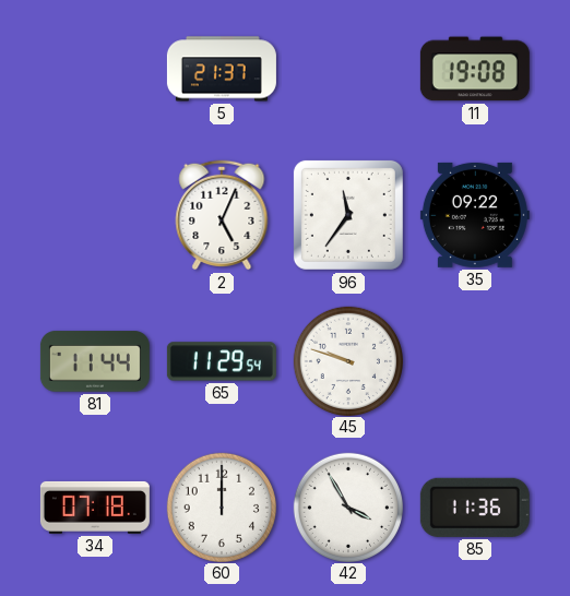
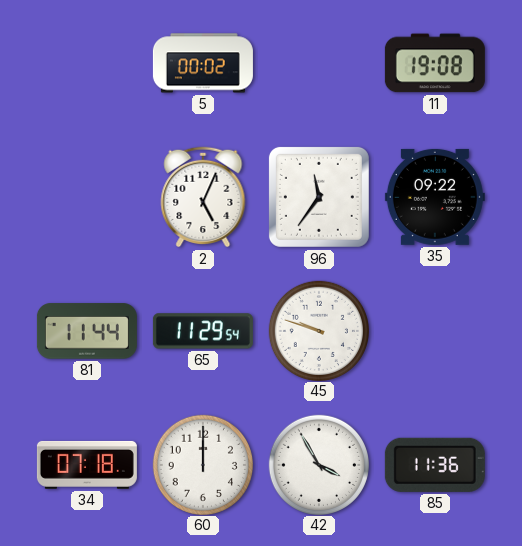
5: 21:37 -> 00:02 (203, 63)
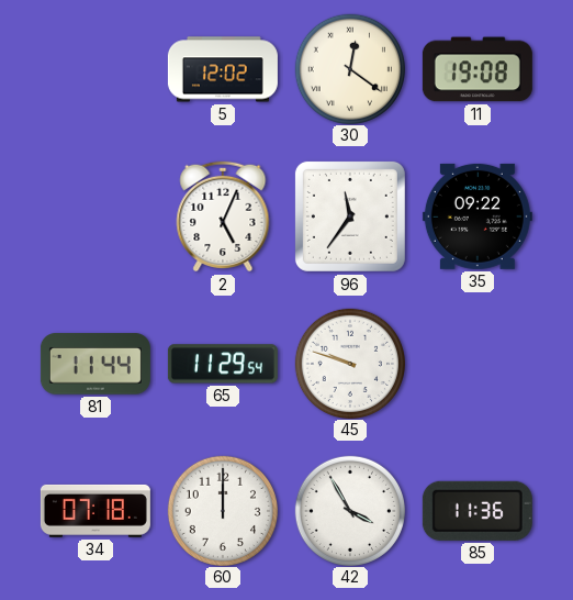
5: 00:02 -> 12:02 (223, 69)
30: none -> 12:21 (349, 68)
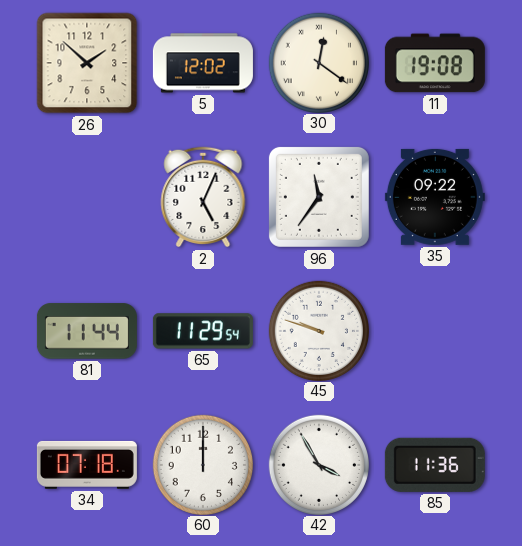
26: none -> 1:52 (87, 63)
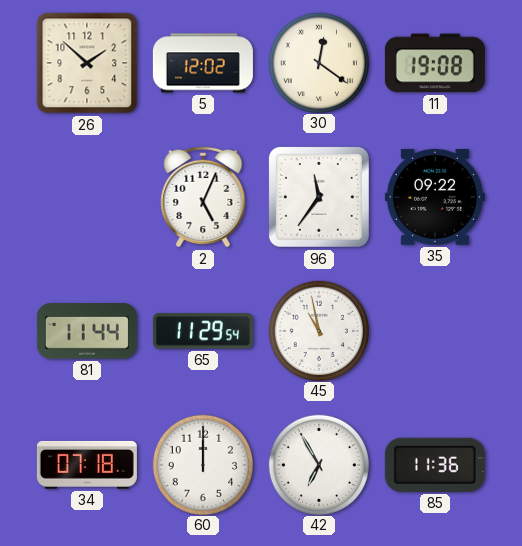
45: 9:48 -> 10:58 (318, 330)
42: 3:55 -> 6:55 (318, 464)
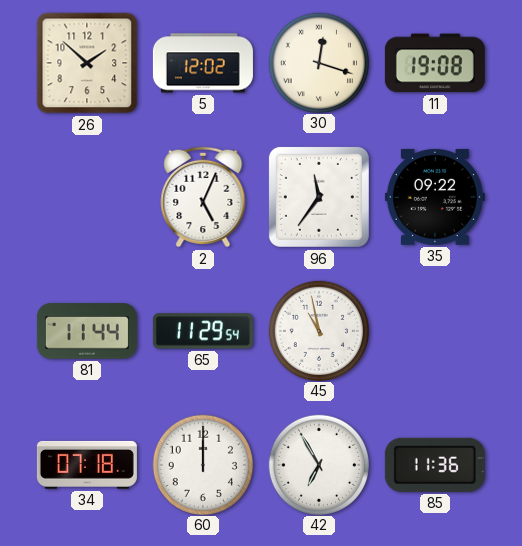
30: 12:21 -> 12:18 (318, 62)
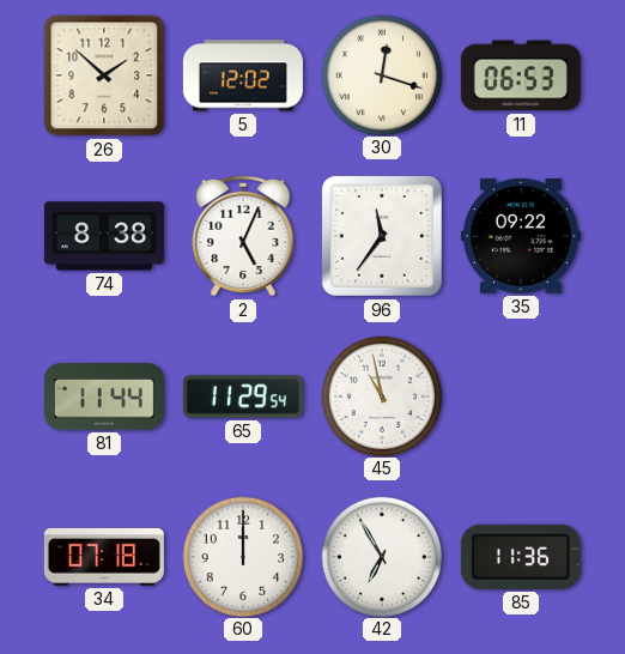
11: 19:08 -> 06:53 (521, 75)
74: none -> 8:38 (104, 236)
